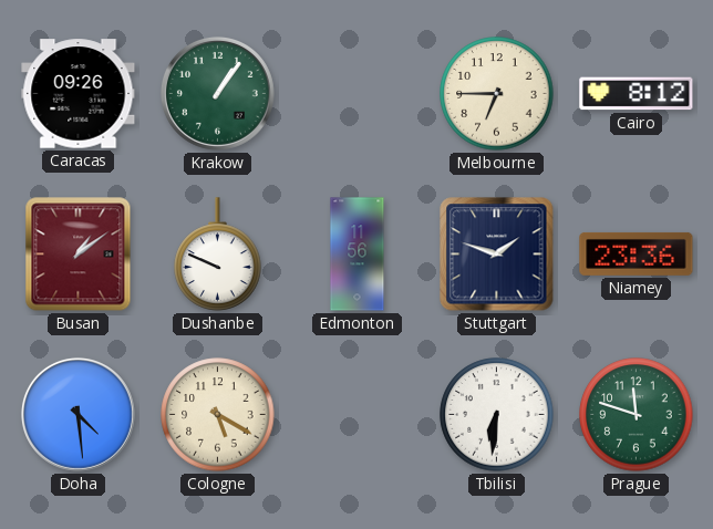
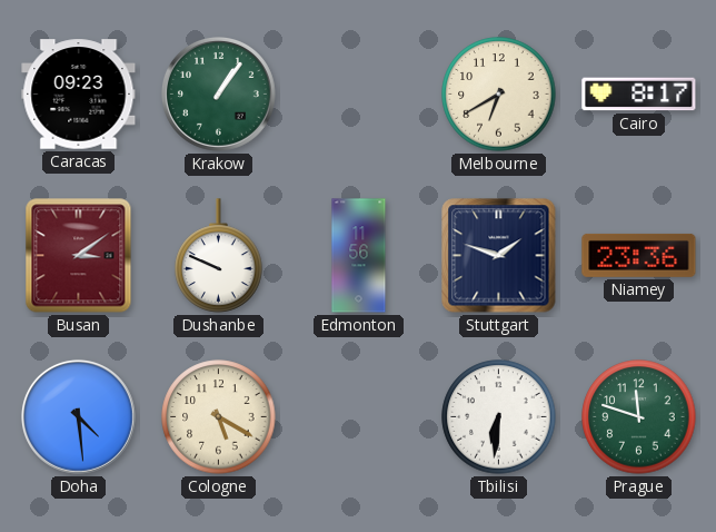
Caracas: 09:26 -> 09:23 (79, 95)
Melbourne: 6:45 -> 6:40 (499, 95)
Cairo: 8:12 -> 8:17 (639, 95)
Busan: 1:09 -> 3:09 (79, 256)
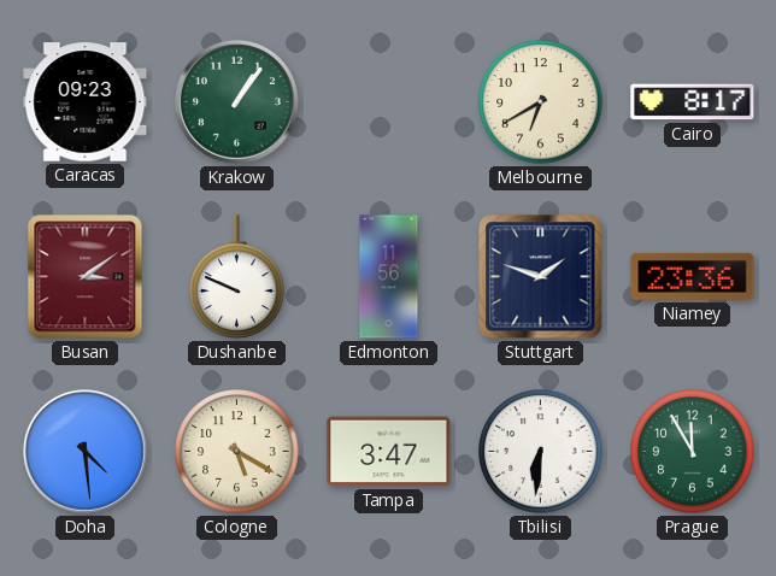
Tampa: none -> 3:47 (389, 452)
Prague: 11:48 -> 11:55 (693, 452)
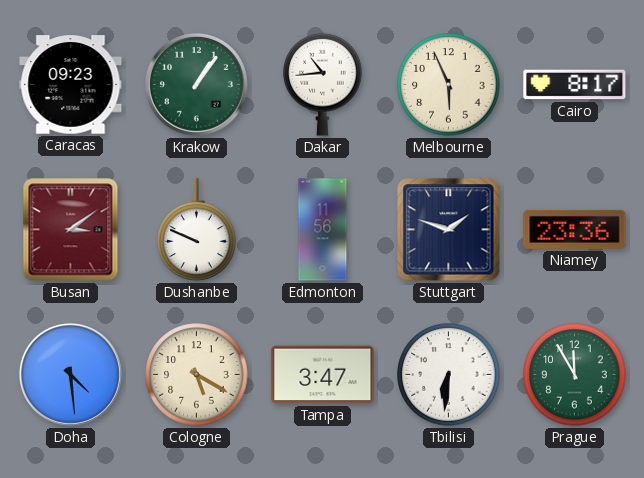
Dakar: none -> 10:44 (323, 84)
Melbourne: 6:40 -> 5:56 (449, 85)
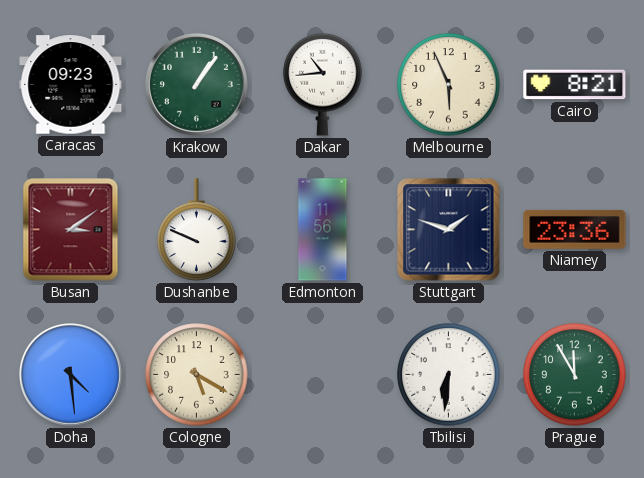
Cairo: 8:17 -> 8:21 (575, 85)
Tampa: 3:47 -> none (323, 375)
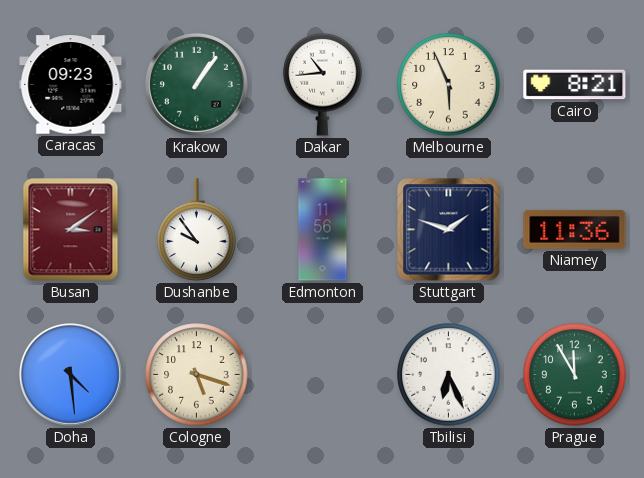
Dushanbe: 9:49 -> 9:54 (197, 230)
Niamey: 23:36 -> 11:36 (575, 229)
Cologne: 5:20 -> 5:18 (197, 375)
Tbilisi: 6:31 -> 6:26 (449, 375)
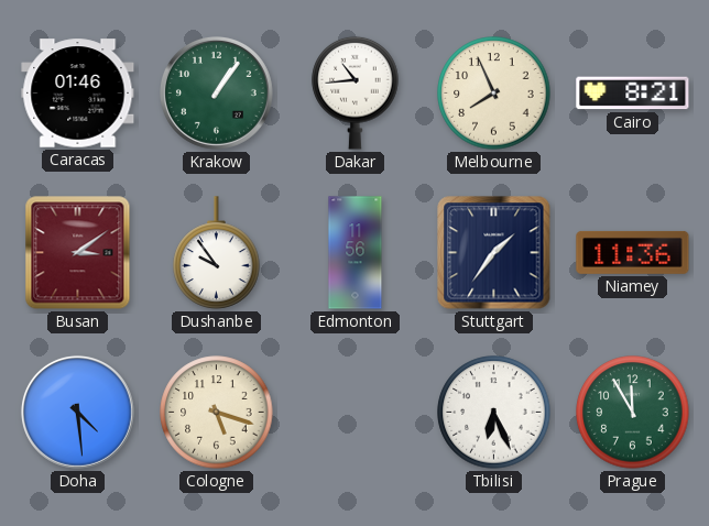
Caracas: 09:23 -> 01:46 (78, 94)
Melbourne: 5:56 -> 7:56 (494, 94)
Stuttgart: 1:48 -> 1:36 (494, 253)
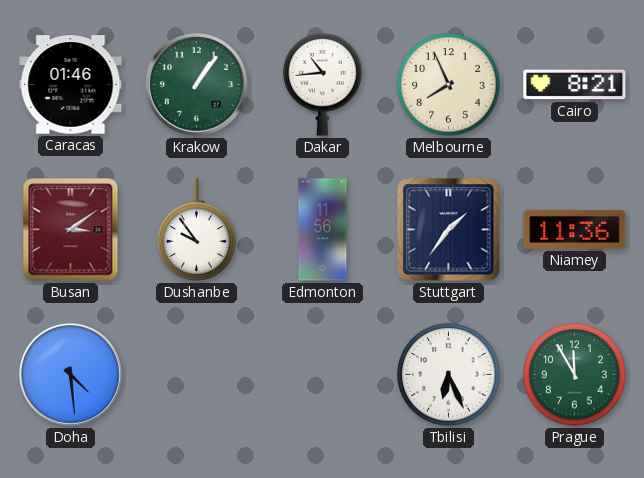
Cologne: 5:18 -> none (217, 413)
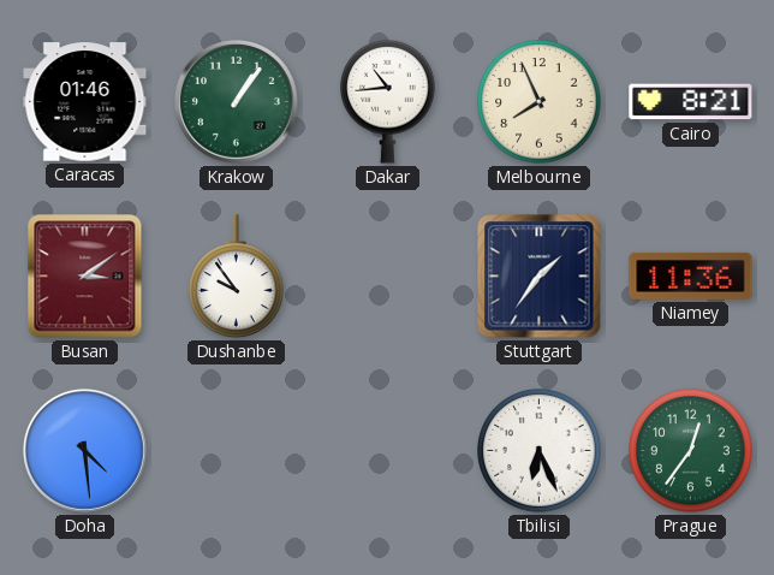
Edmonton: 11:56 -> none (323, 230)
Prague: 11:55 -> 12:36 (691, 451)
